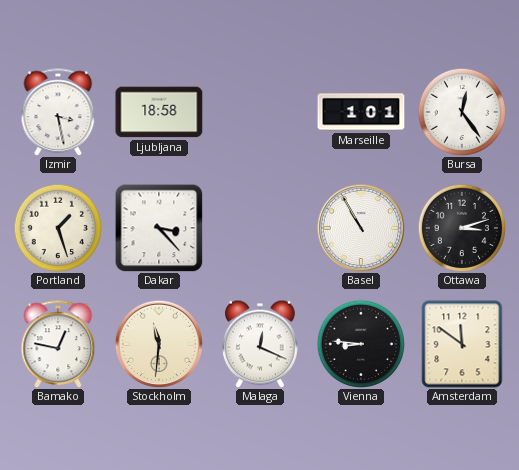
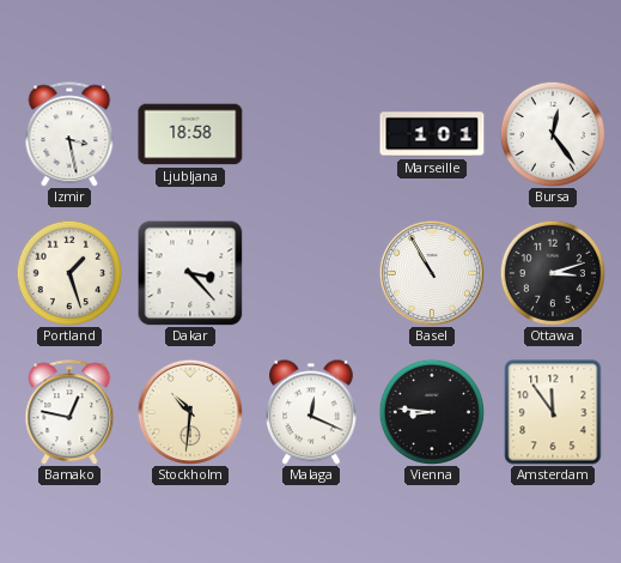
Stockholm: 11:31 -> 10:31 (190, 412)
Amsterdam: 11:51 -> 11:54 (553, 412)
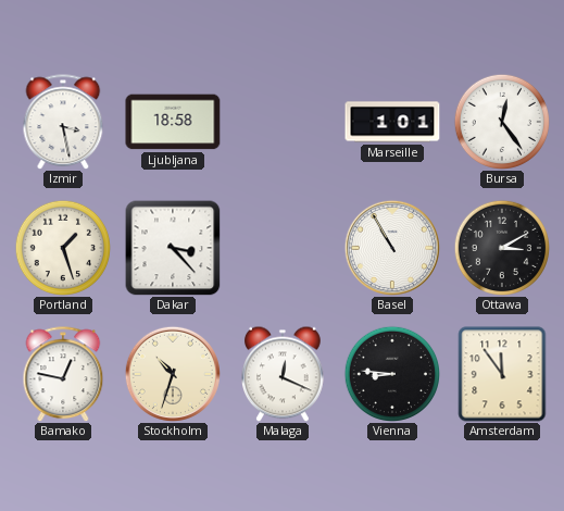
Ottawa: 3:12 -> 3:10 (501, 247)
Stockholm: 10:31 -> 10:33 (173, 374)
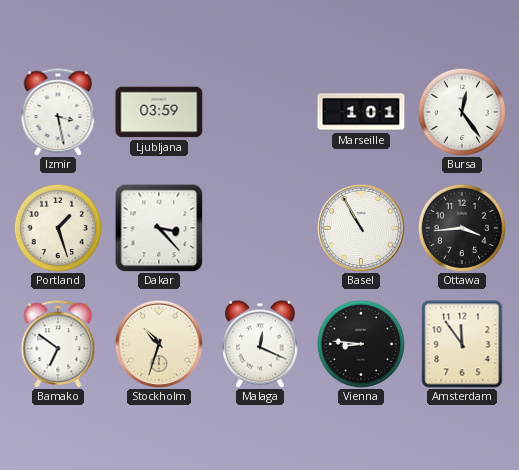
Ljubljana: 18:58 -> 03:59 (159, 112)
Ottawa: 3:10 -> 3:44 (461, 227)
Bamako: 12:47 -> 6:51 (58, 344)
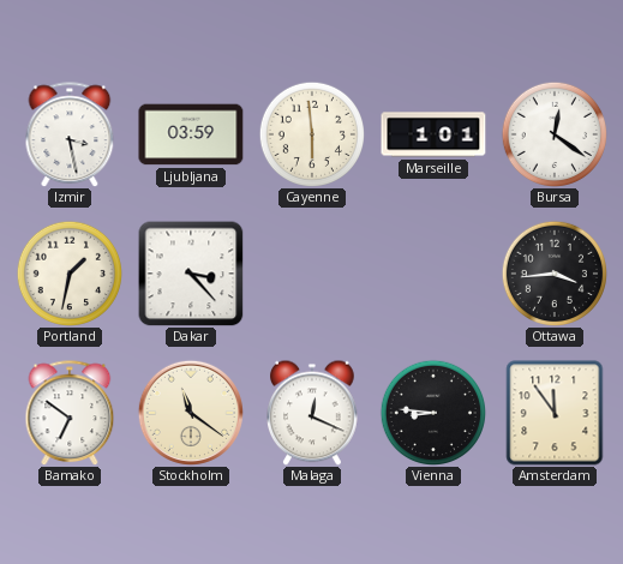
Cayenne: none -> 5:59 (311, 133)
Bursa: 12:24 -> 12:21 (553, 133)
Portland: 1:27 -> 1:32 (68, 272)
Basel: 10:55 -> none (361, 228)
Stockholm: 10:33 -> 11:21 (191, 413)
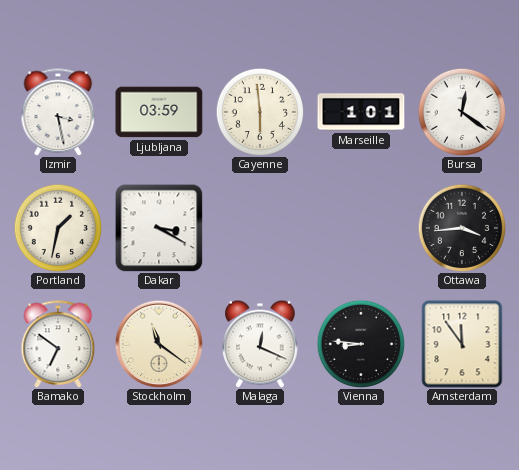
Dakar: 3:23 -> 3:20 (159, 228)
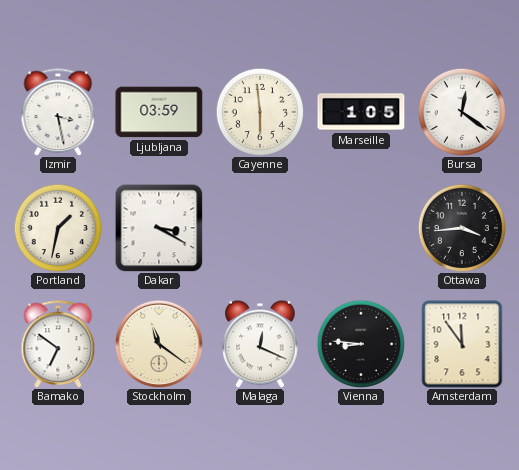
Marseille: 1:01 -> 1:05 (361, 112)
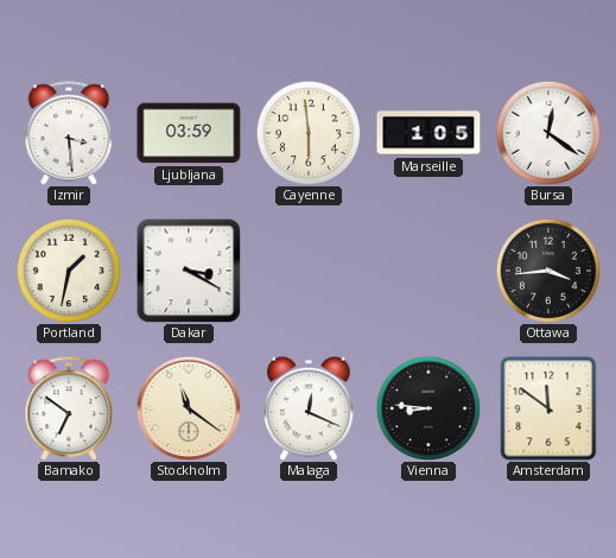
Izmir: 3:28 -> 3:29 (69, 133)
Amsterdam: 11:54 -> 11:51 (548, 408)
